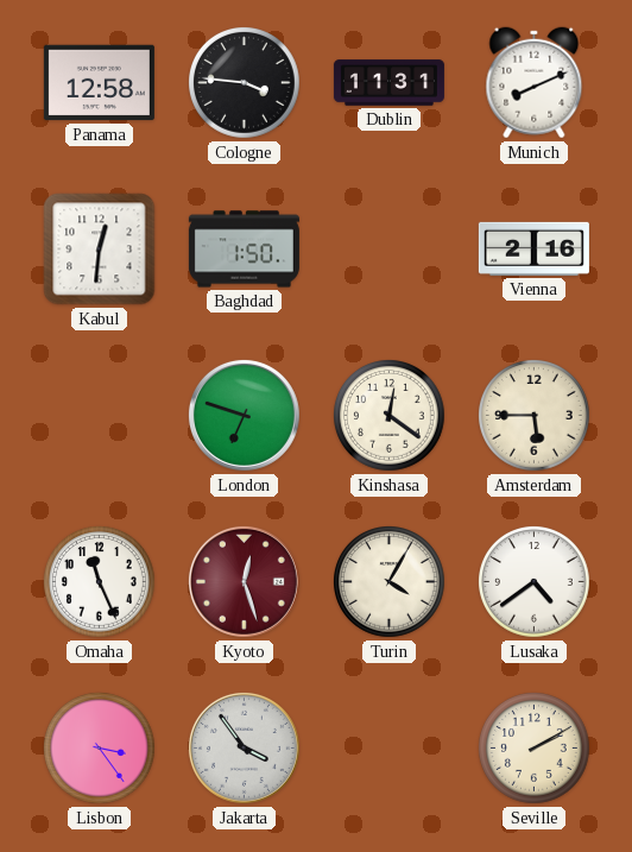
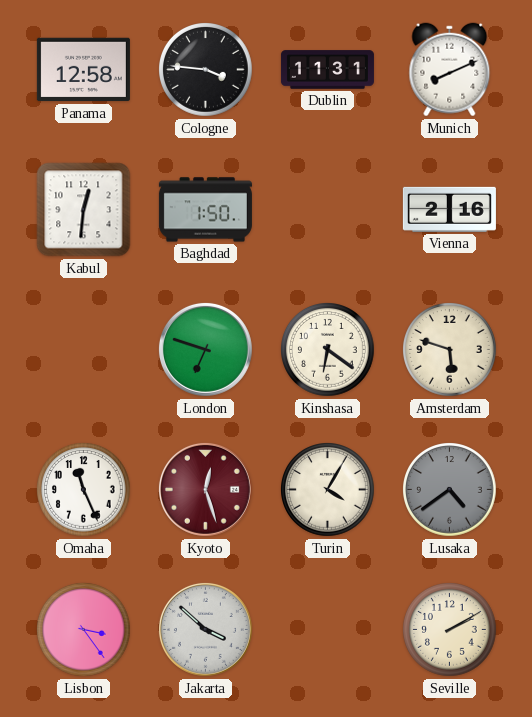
Kinshasa: 12:21 -> 6:21 (328, 350)
Amsterdam: 5:45 -> 5:48 (450, 350)
Lusaka dial: white -> grey (450, 490)
Jakarta: 3:54 -> 3:52 (205, 629)
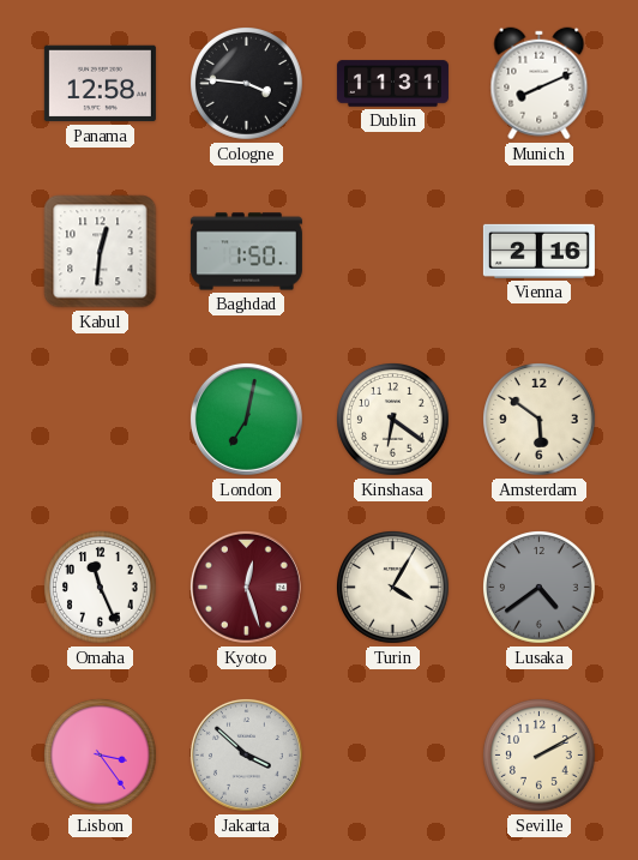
London: 6:48 -> 7:02 (246, 419)
Amsterdam: 5:48 -> 5:51 (540, 420)
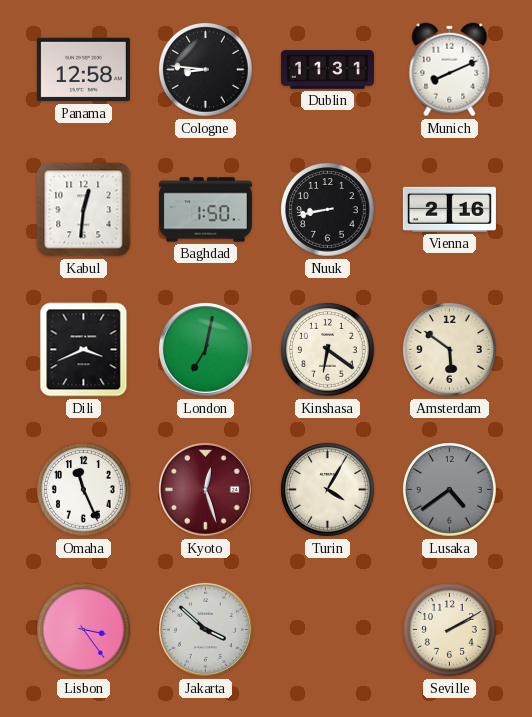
Cologne: 3:46 -> 8:46 (206, 70)
Nuuk: none -> 8:43 (328, 210)
Dili: none -> 3:41 (84, 350)
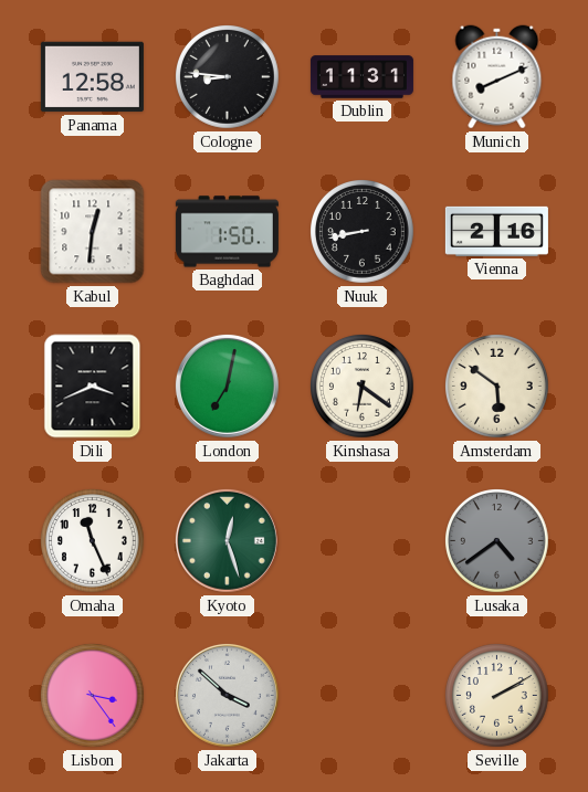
Kyoto dial: burgundy -> green (227, 540)
Turin: 4:05 -> none (328, 490)
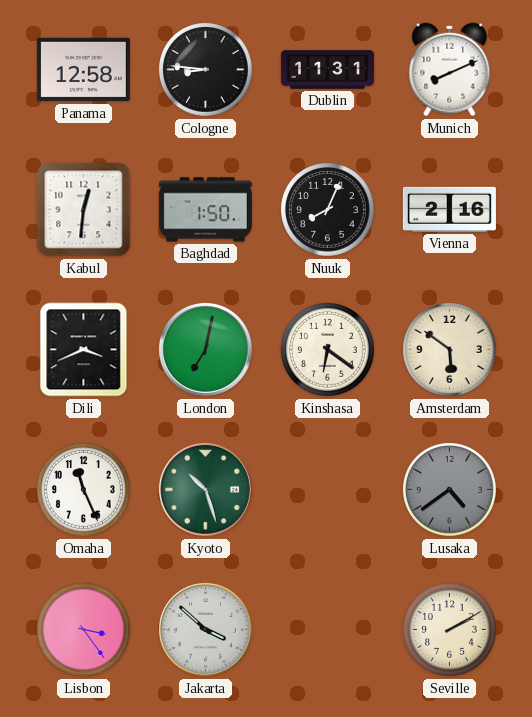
Nuuk: 8:43 -> 8:04 (328, 210)
Kyoto: 12:27 -> 10:27 (205, 489)
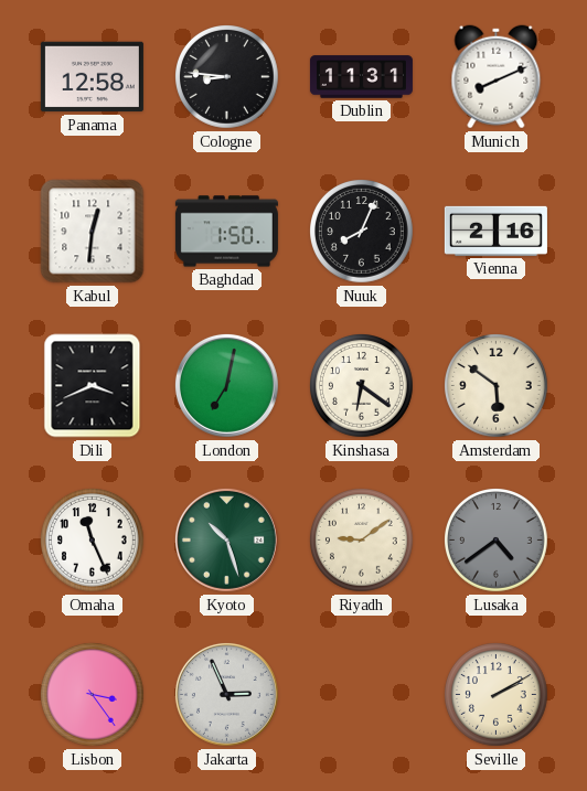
Riyadh: none -> 9:09 (362, 541)
Jakarta: 3:52 -> 2:56 (226, 694)
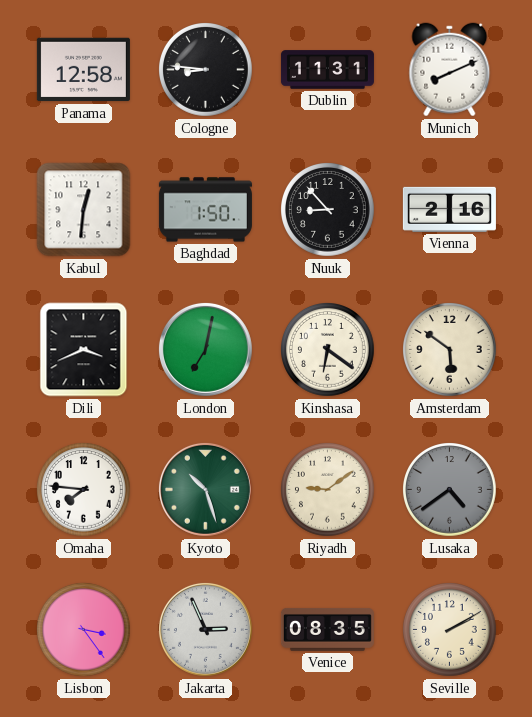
Nuuk: 8:04 -> 8:53 (328, 210)
Omaha: 11:26 -> 7:46 (84, 490)
Venice: none -> 08:35 (327, 630)
